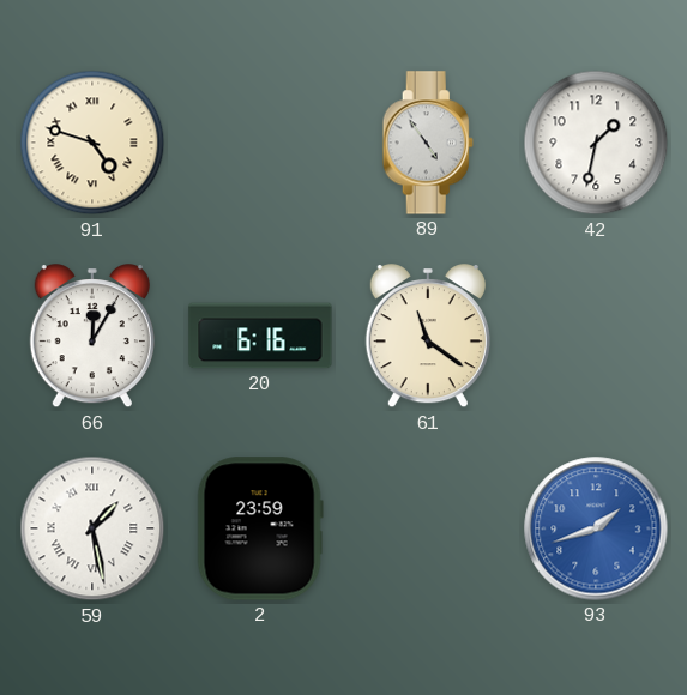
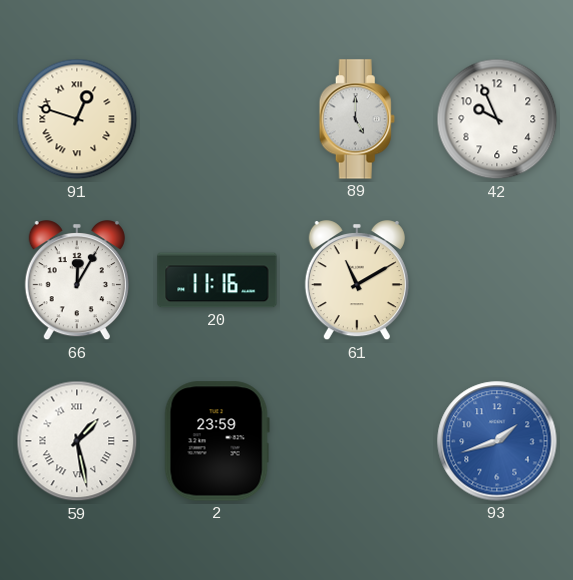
91: 4:48 -> 12:48 (77, 119)
89: 4:54 -> 5:00 (357, 119)
42: 1:32 -> 9:56 (497, 119)
20: 6:16 -> 11:16 (217, 280)
61: 11:21 -> 11:10 (357, 281)
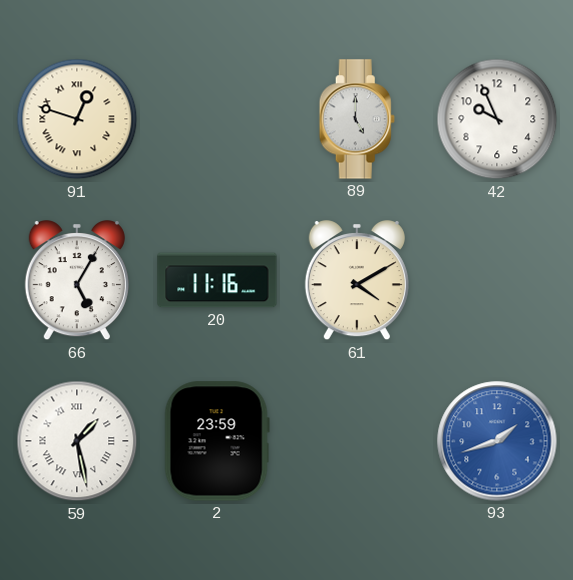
66: 12:05 -> 5:05 (77, 281)
61: 11:10 -> 4:10 (357, 281)
